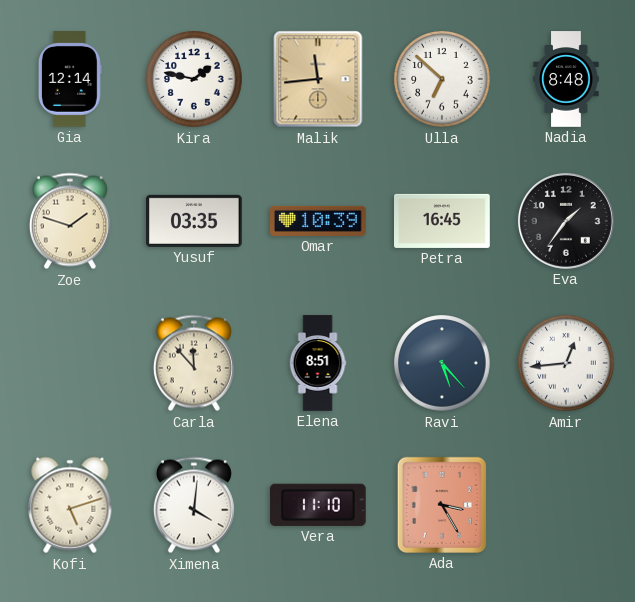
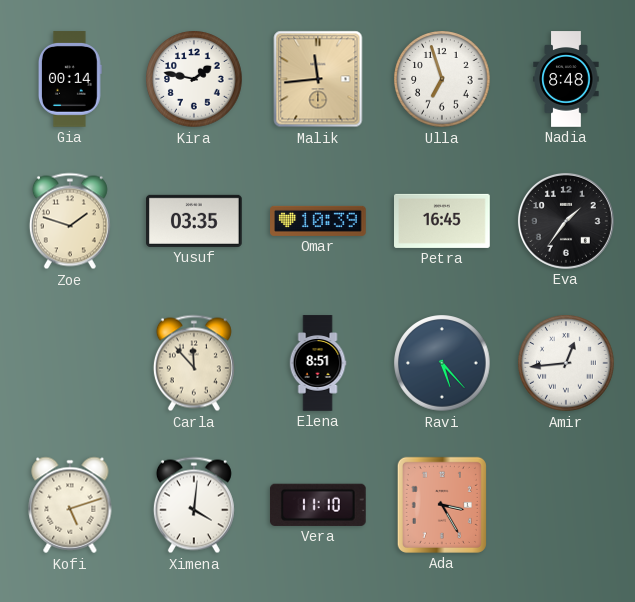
Gia: 12:14 -> 00:14 (71, 79)
Ulla: 6:52 -> 6:57 (442, 79)
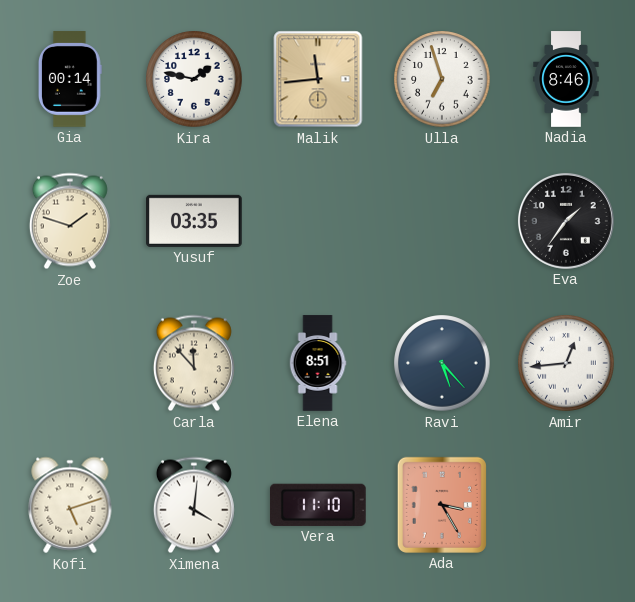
Nadia: 8:48 -> 8:46 (566, 79)
Omar: 10:39 -> none (318, 221)
Petra: 16:45 -> none (443, 221)
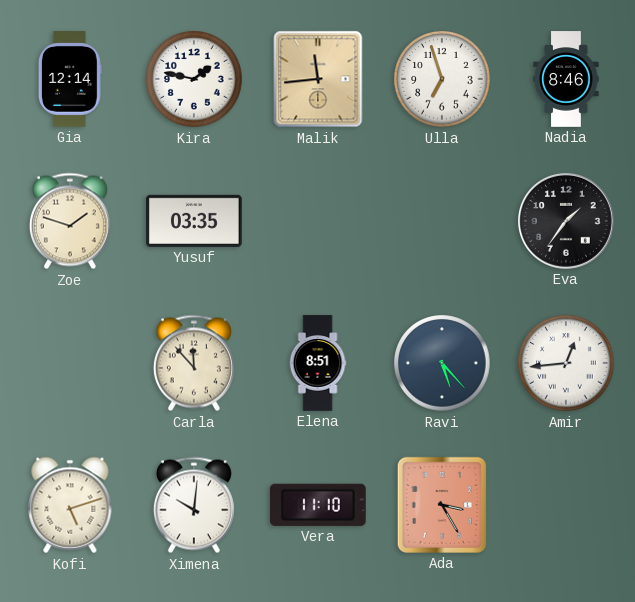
Gia: 00:14 -> 12:14 (71, 79)
Ximena: 4:01 -> 10:01 (194, 505)
